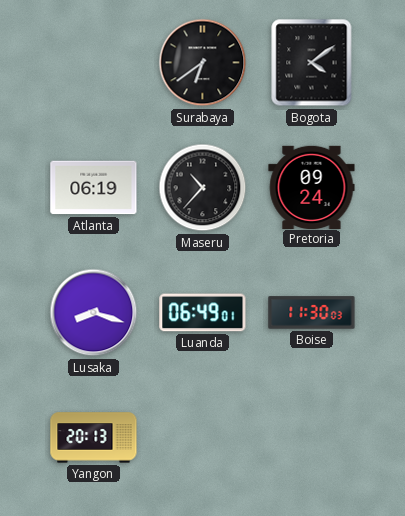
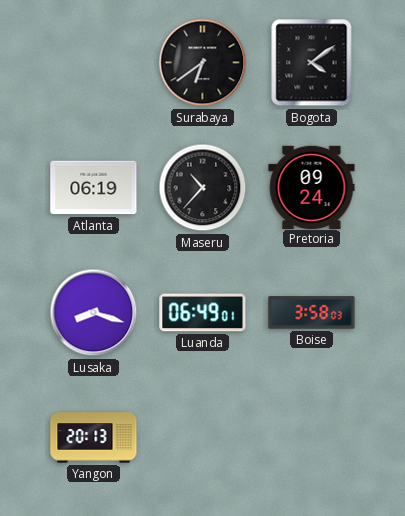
Boise: 11:30 -> 3:58 (312, 313)
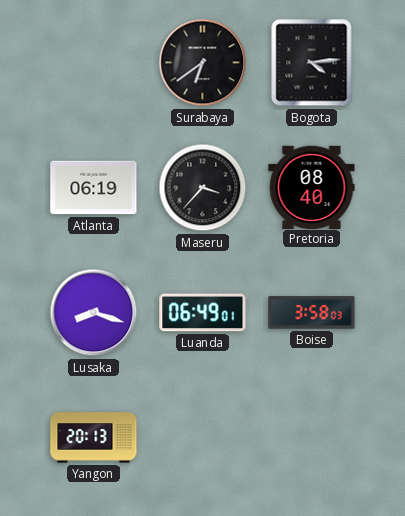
Bogota: 4:09 -> 4:14 (312, 63)
Maseru: 10:37 -> 3:37 (203, 188)
Pretoria: 09:24 -> 08:40 (312, 187)
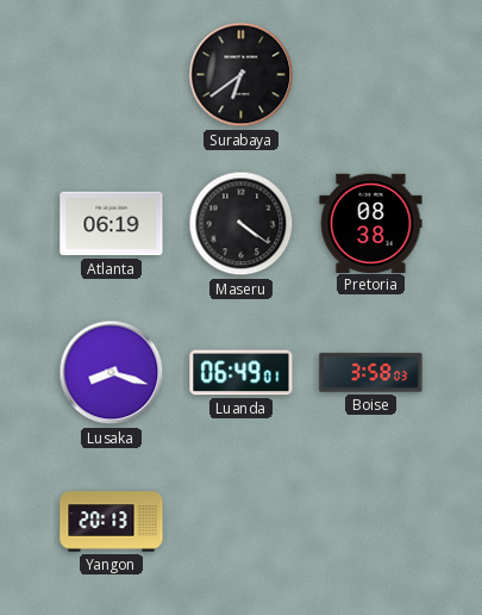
Bogota: 4:14 -> none (312, 63)
Maseru: 3:37 -> 4:21 (242, 224)
Pretoria: 08:40 -> 08:38 (371, 223)
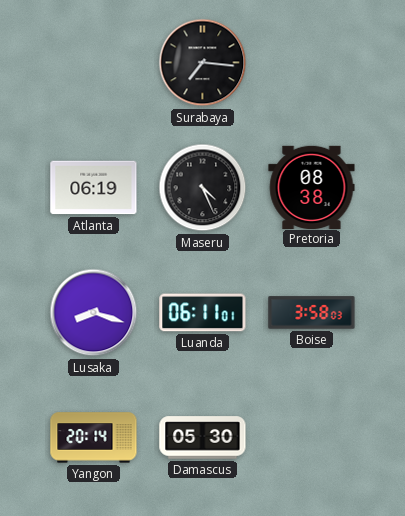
Surabaya: 6:39 -> 7:16 (203, 63)
Maseru: 4:21 -> 4:26 (203, 188)
Luanda: 06:49 -> 06:11 (203, 313)
Yangon: 20:13 -> 20:14 (94, 438)
Damascus: none -> 05:30 (203, 438)
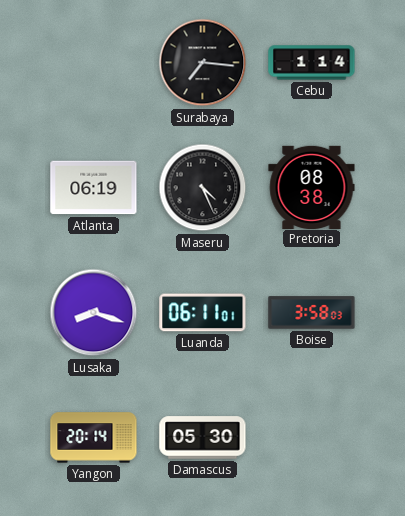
Cebu: none -> 1:14 (312, 63)
